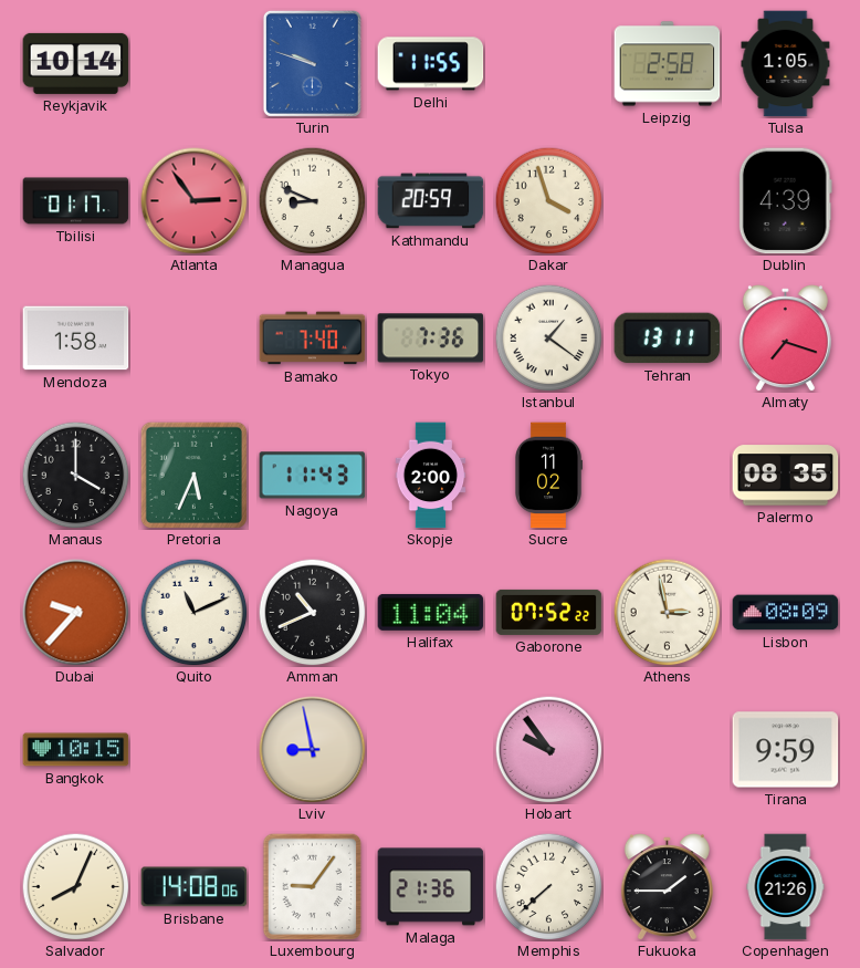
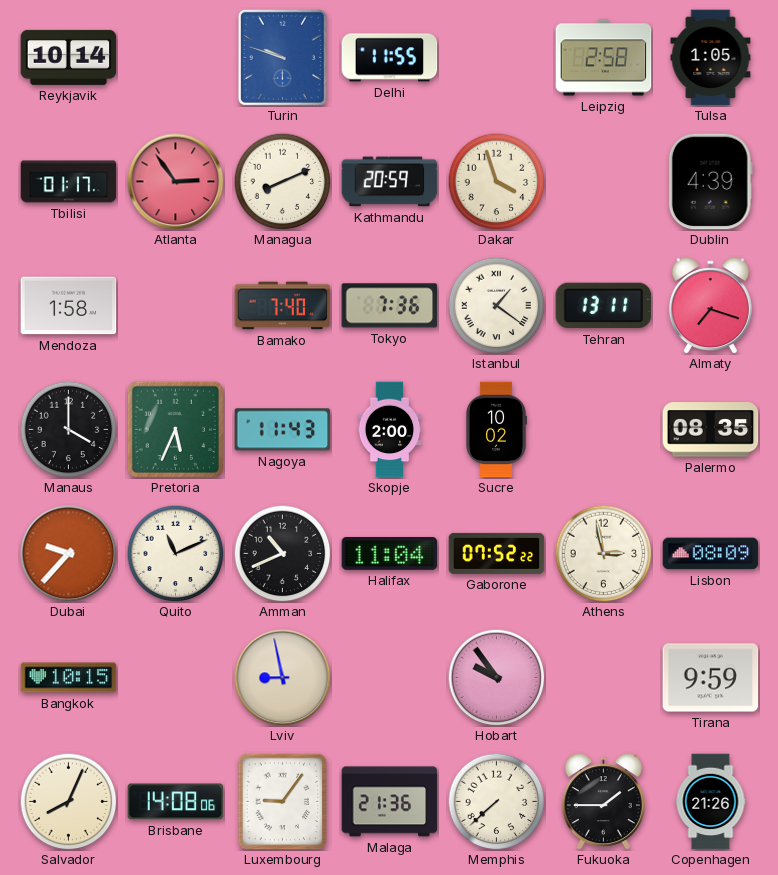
Managua: 8:49 -> 8:11 (282, 181)
Sucre: 11:02 -> 10:02 (496, 430)
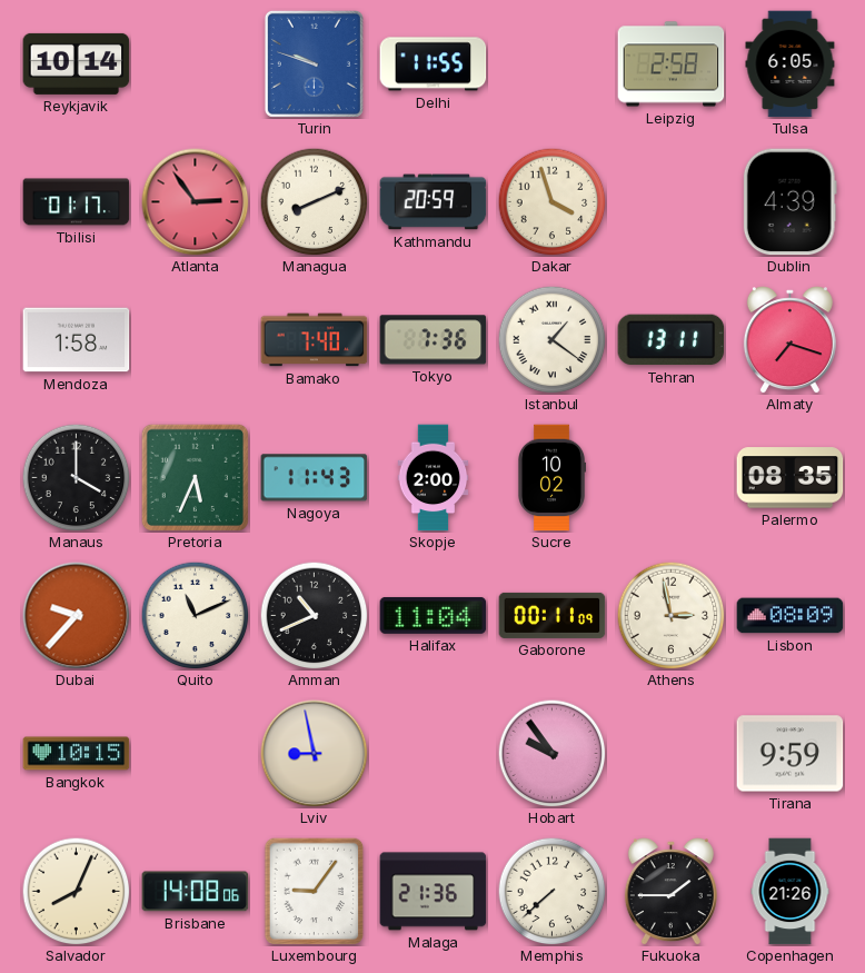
Tulsa: 1:05 -> 6:05 (791, 64)
Gaborone: 07:52 -> 00:11 (553, 615)
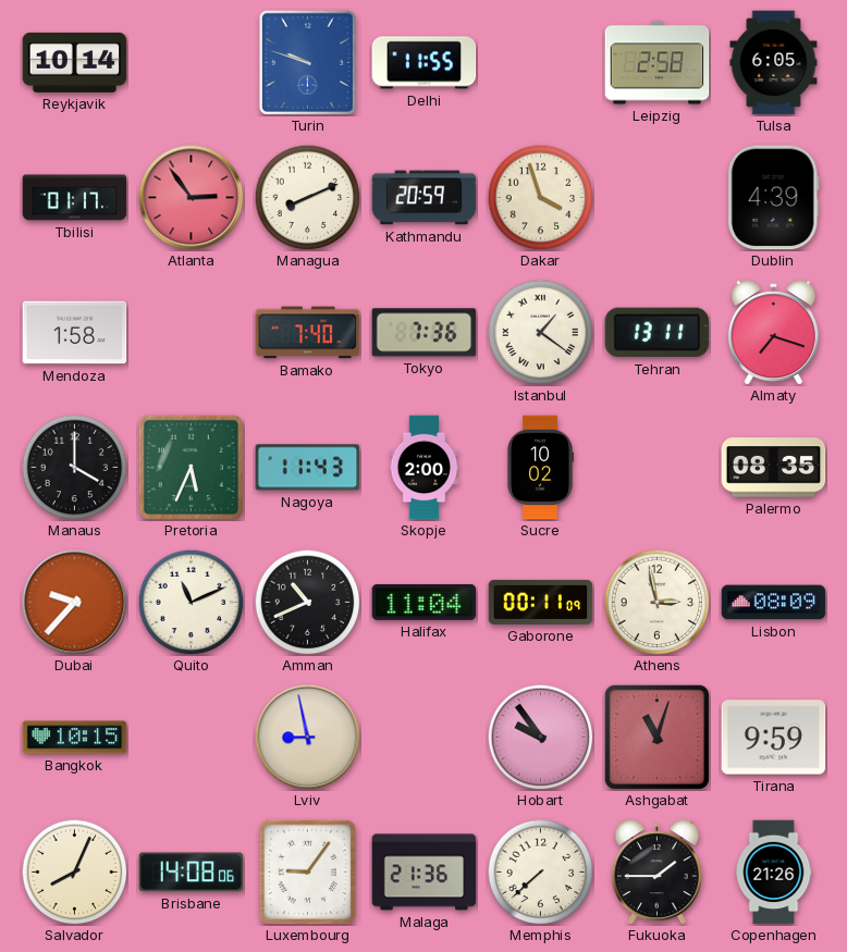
Ashgabat: none -> 11:03 (656, 737)
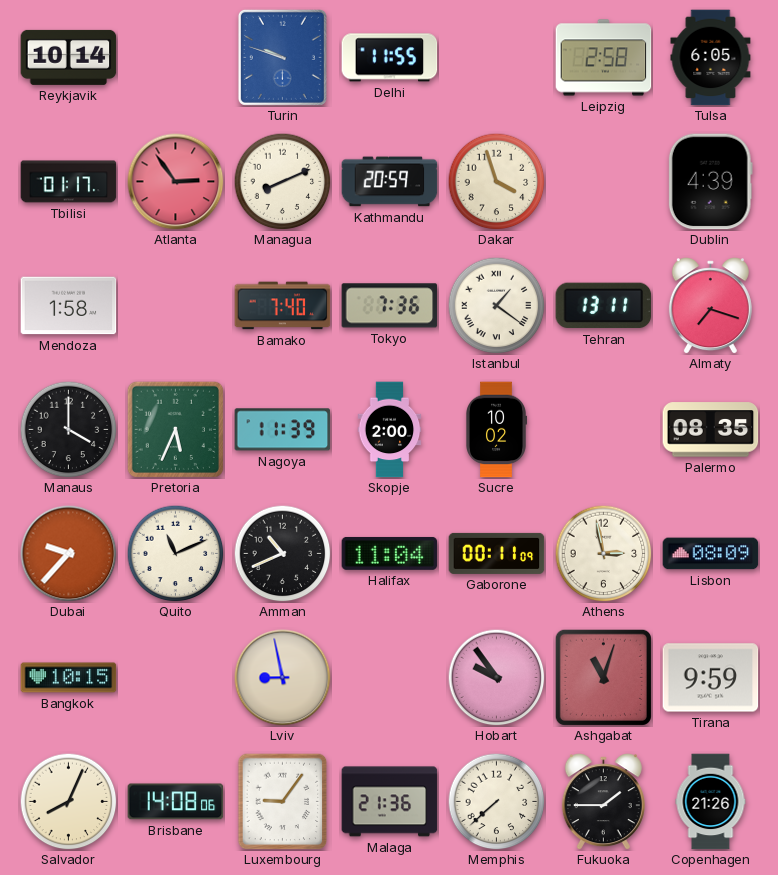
Nagoya: 11:43 -> 11:39 (283, 430)
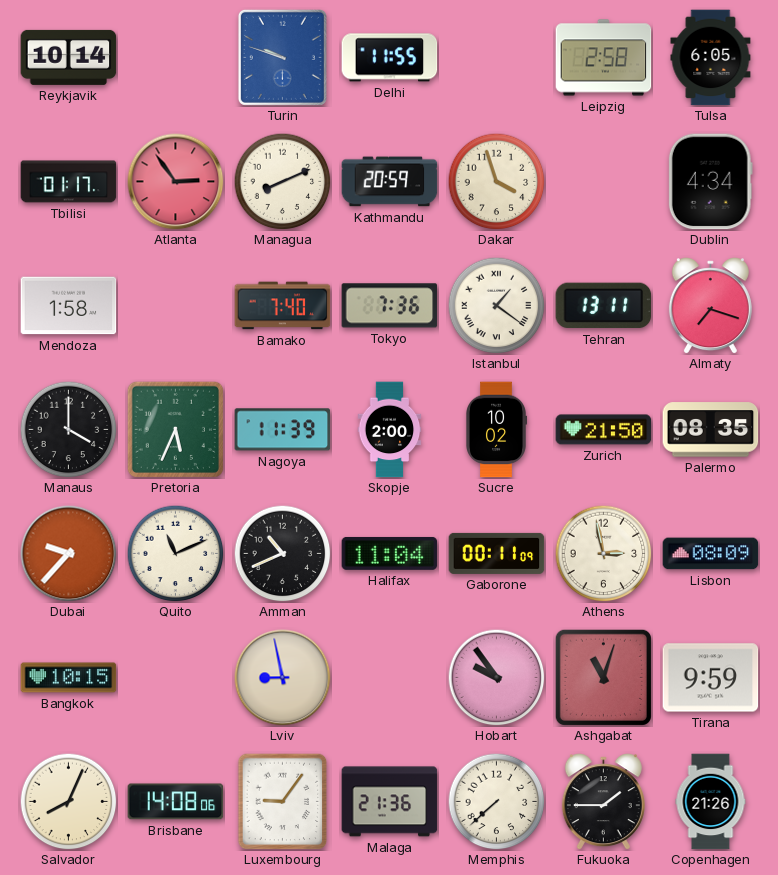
Dublin: 4:39 -> 4:34 (710, 182)
Zurich: none -> 21:50 (604, 430)
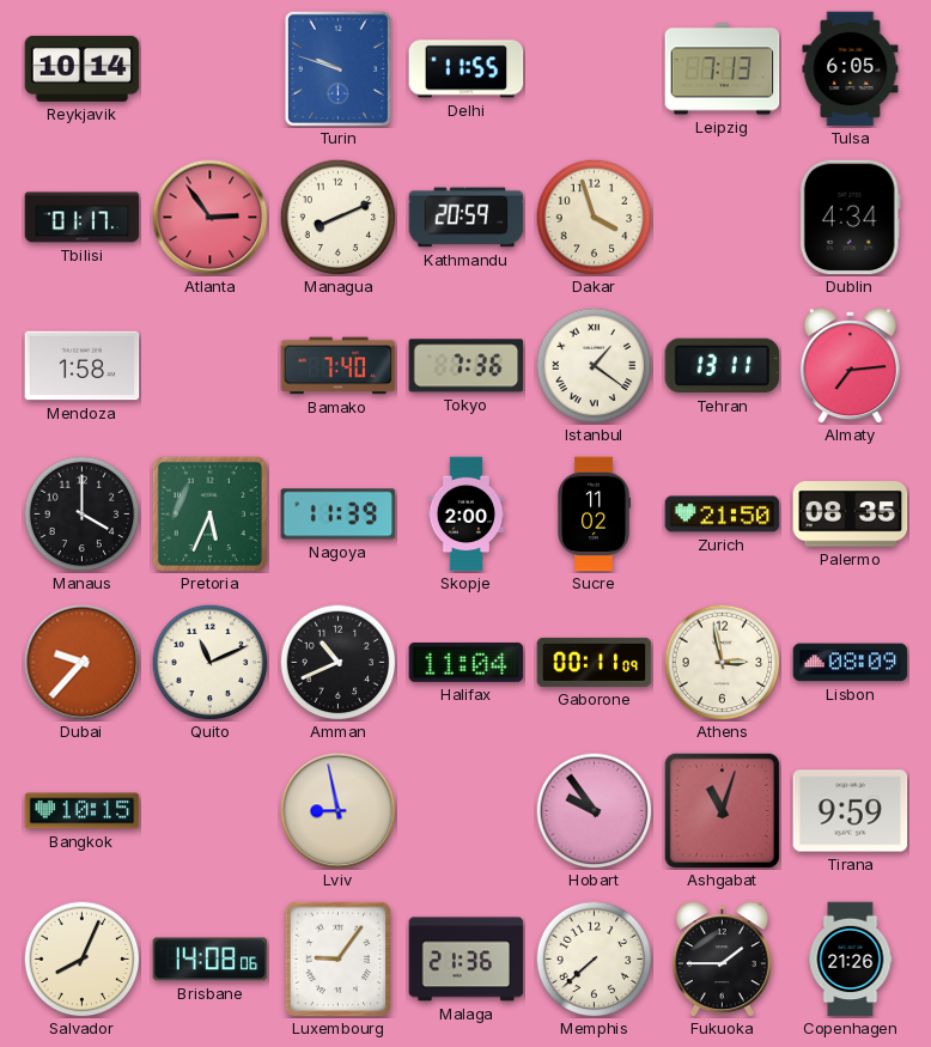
Leipzig: 2:58 -> 7:13 (723, 69)
Almaty: 7:18 -> 7:14 (850, 366)
Sucre: 10:02 -> 11:02 (594, 515)
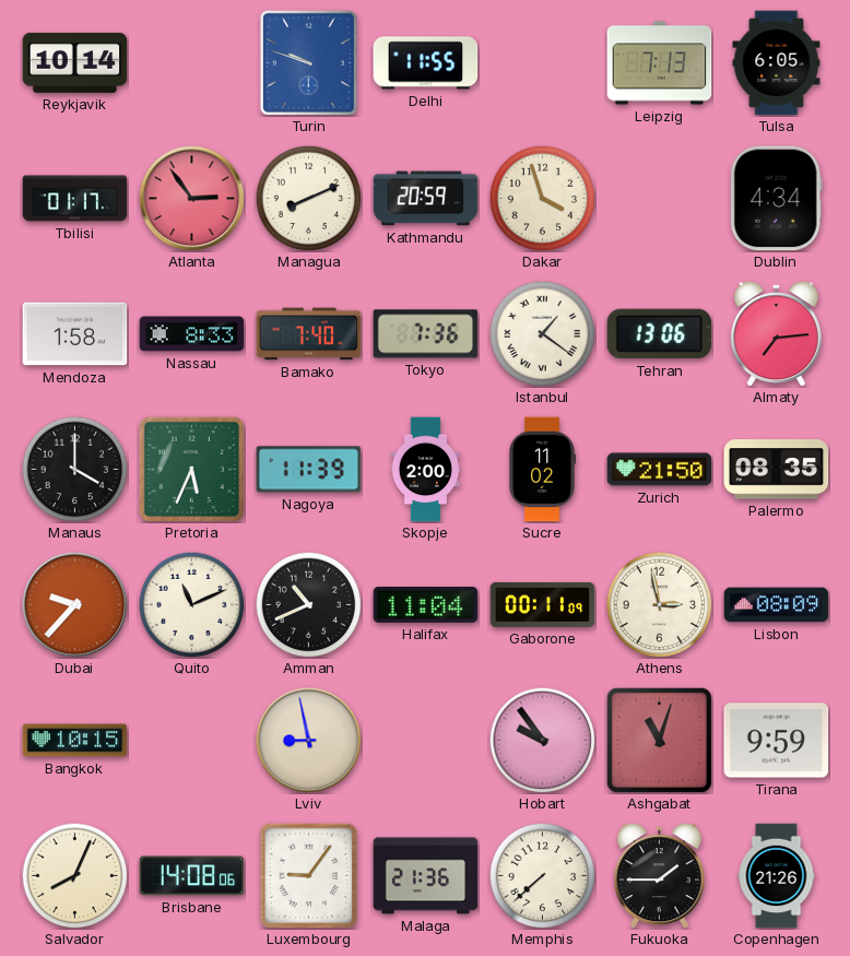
Nassau: none -> 8:33 (192, 334)
Tehran: 13:11 -> 13:06 (660, 334)
